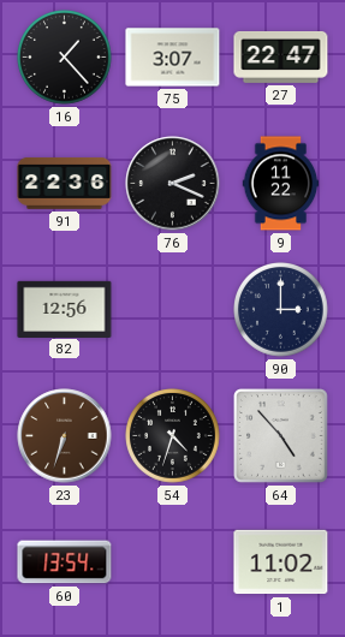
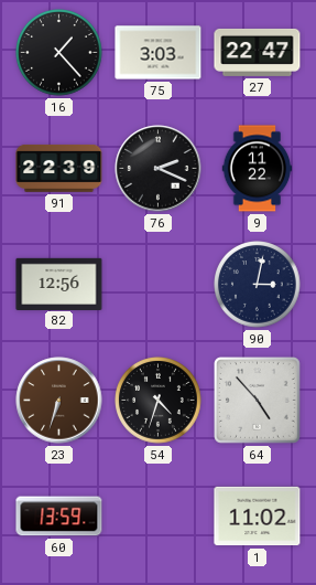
75: 3:07 -> 3:03 (159, 53)
91: 22:36 -> 22:39 (59, 168)
90: 3:00 -> 3:02 (258, 285)
60: 13:54 -> 13:59 (59, 517)
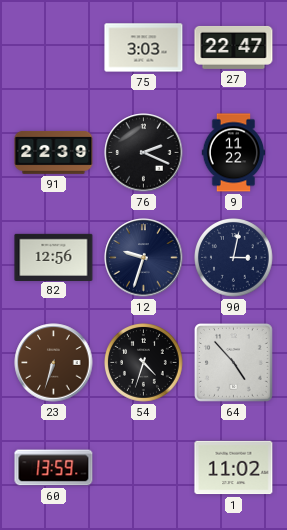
16: 1:23 -> none (59, 53)
12: none -> 9:33 (144, 258)
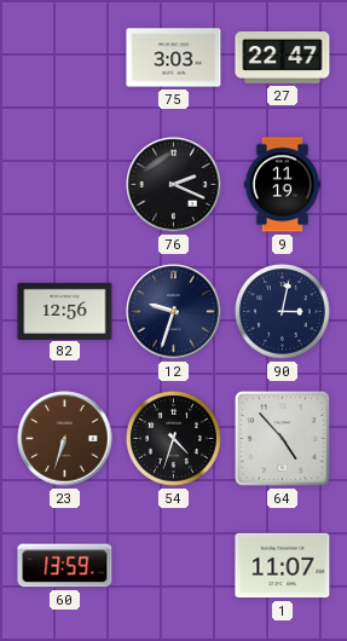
91: 22:39 -> none (54, 152)
9: 11:22 -> 11:19 (283, 185)
1: 11:02 -> 11:07 (283, 566)
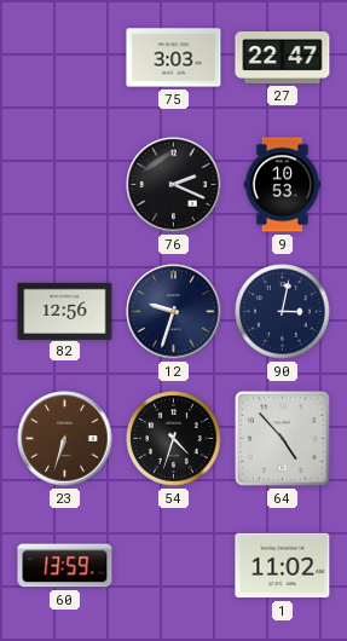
9: 11:19 -> 10:53 (283, 185)
1: 11:07 -> 11:02 (283, 566)
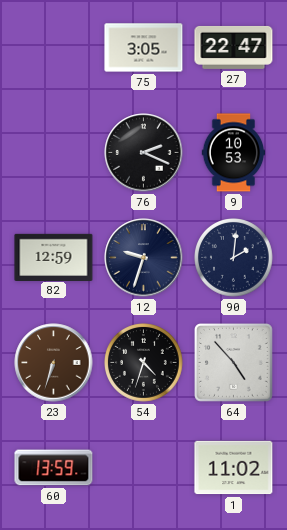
75: 3:03 -> 3:05 (144, 48)
82: 12:56 -> 12:59 (54, 257)
90: 3:02 -> 2:01 (234, 258)
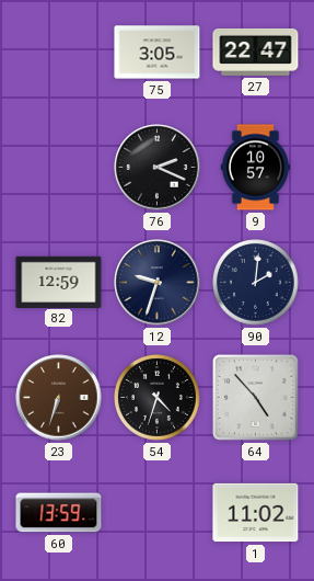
9: 10:53 -> 10:57 (256, 168)
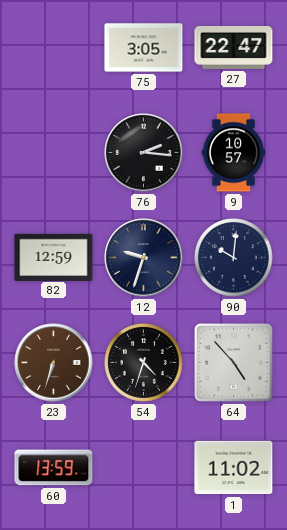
76: 2:19 -> 2:16 (144, 153)
90: 2:01 -> 10:01 (234, 258)
